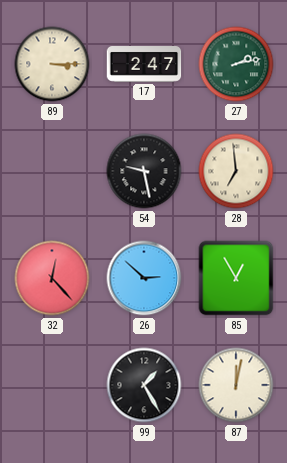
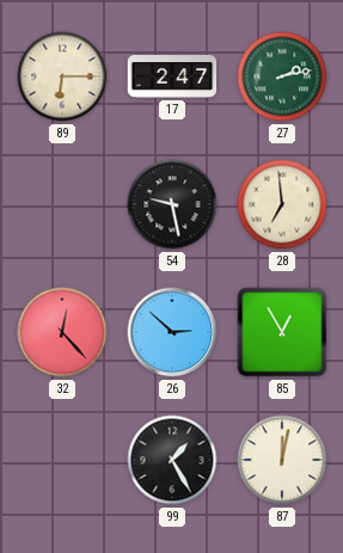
89: 3:15 -> 6:15 (62, 76)
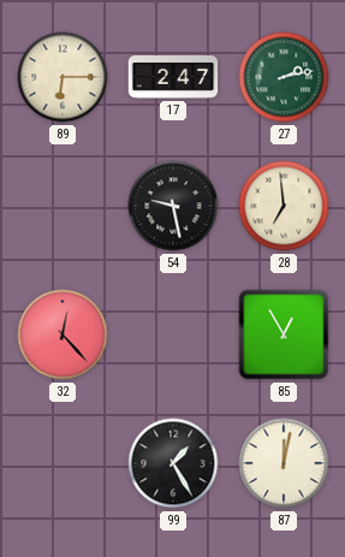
26: 2:52 -> none (172, 332)
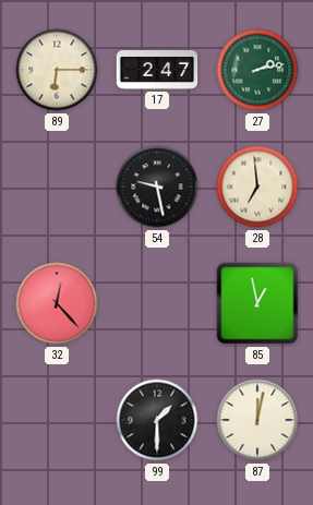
85: 12:55 -> 12:58 (257, 303)
99: 1:25 -> 1:30 (157, 420)
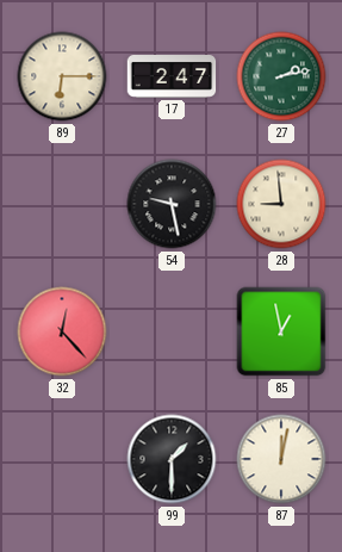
28: 6:59 -> 8:59 (281, 204)
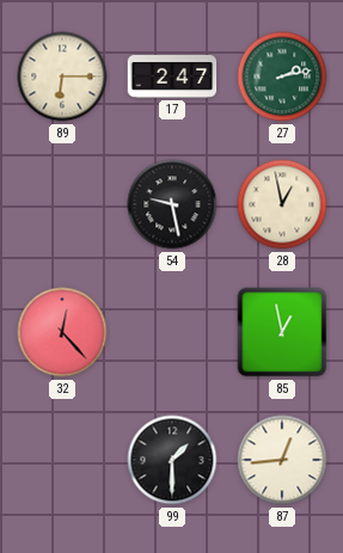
28: 8:59 -> 12:58 (282, 204)
87: 12:02 -> 12:44 (282, 460)
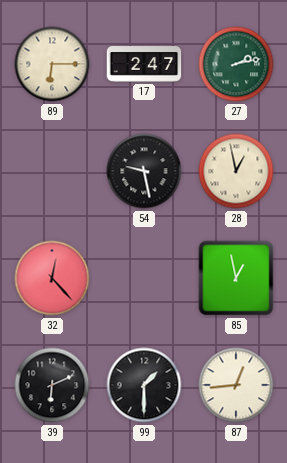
39: none -> 6:11 (52, 385)
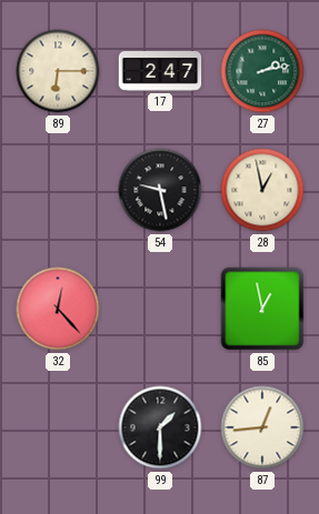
39: 6:11 -> none (52, 385)
